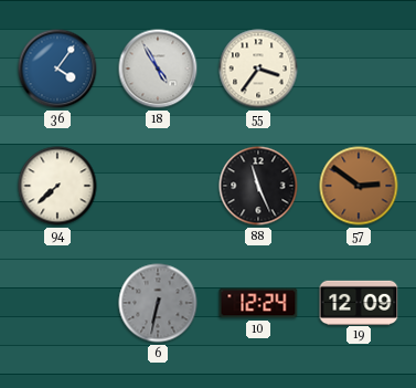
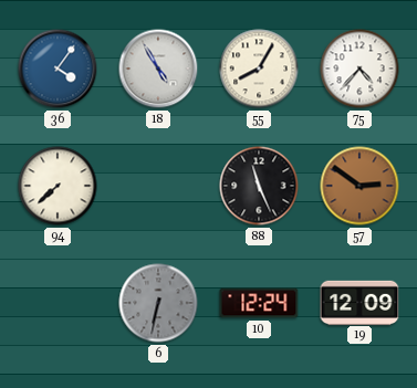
55: 3:36 -> 8:05 (259, 69)
75: none -> 4:37 (359, 69)
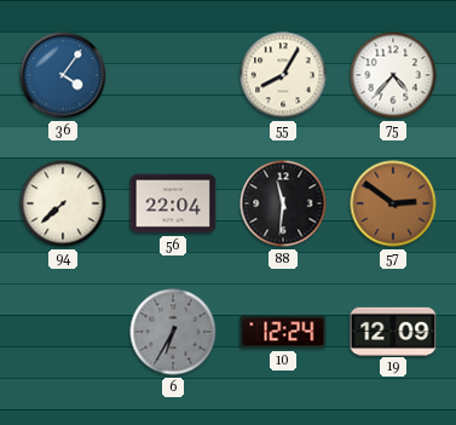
18: 4:55 -> none (158, 69)
56: none -> 22:04 (173, 203)
88: 11:26 -> 11:31 (283, 203)
6: 6:32 -> 6:35 (173, 332)
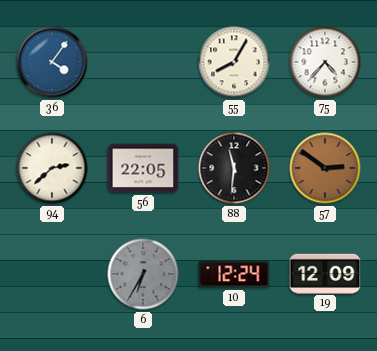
94: 7:38 -> 2:38 (52, 168)
56: 22:04 -> 22:05 (143, 168)
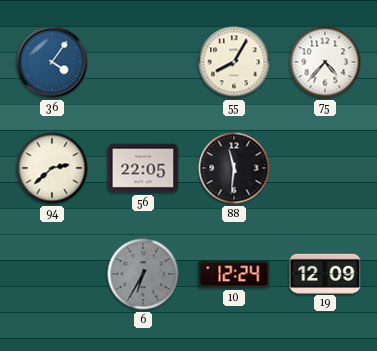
57: 2:51 -> none (325, 168)
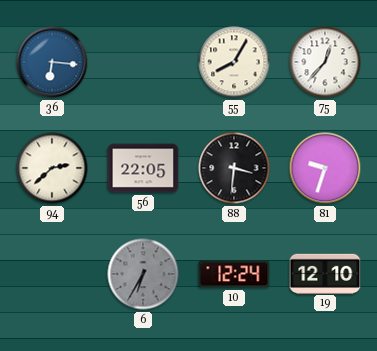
36: 4:06 -> 6:16 (52, 62)
75: 4:37 -> 12:37 (325, 62)
88: 11:31 -> 3:31 (234, 168)
81: none -> 9:33 (325, 168)
19: 12:09 -> 12:10 (325, 273)
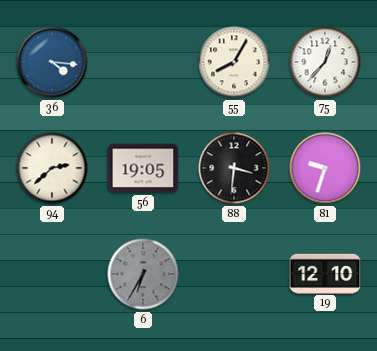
36: 6:16 -> 4:16 (52, 62)
56: 22:05 -> 19:05 (143, 168)
10: 12:24 -> none (234, 274)
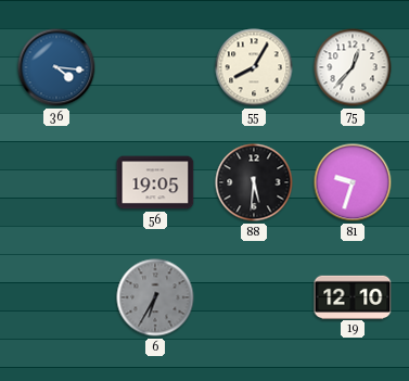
94: 2:38 -> none (52, 168)
88: 3:31 -> 5:31 (254, 182)
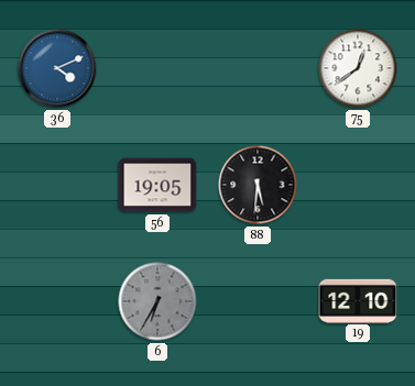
36: 4:16 -> 4:11 (57, 68)
55: 8:05 -> none (254, 67)
75: 12:37 -> 12:39 (358, 68)
81: 9:33 -> none (353, 182)
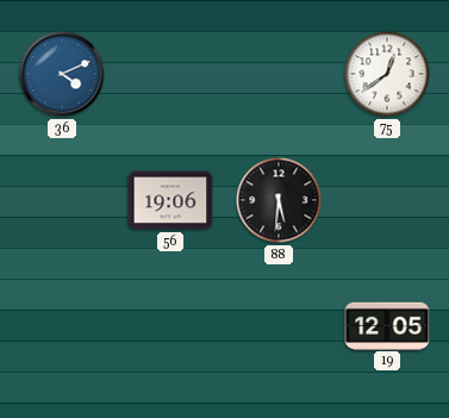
56: 19:05 -> 19:06 (170, 200)
6: 6:35 -> none (157, 301)
19: 12:10 -> 12:05 (387, 325)
